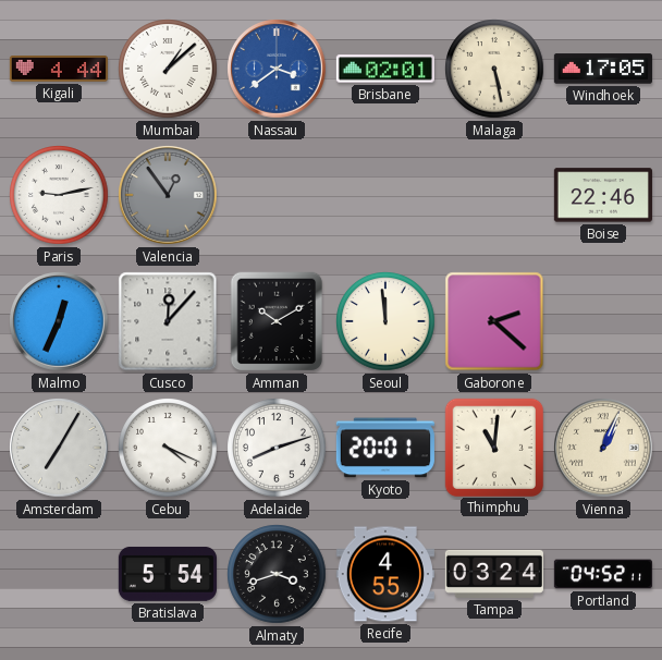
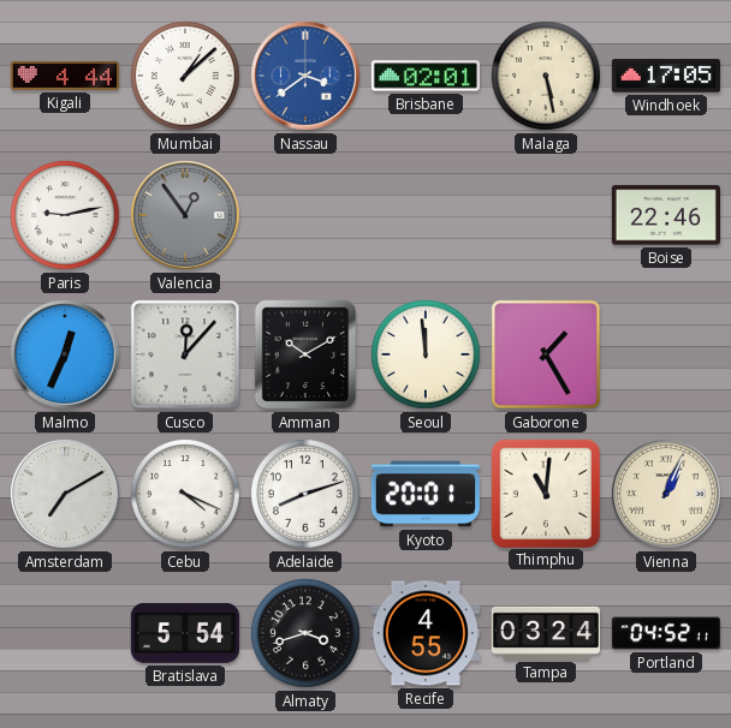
Gaborone: 2:22 -> 1:25 (546, 354)
Amsterdam: 7:05 -> 7:10 (65, 494)
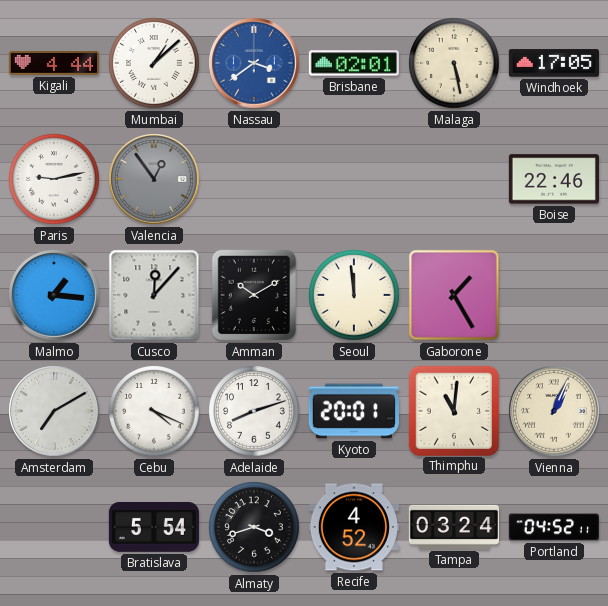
Malmo: 12:34 -> 1:16 (54, 295)
Recife: 4:55 -> 4:52 (354, 527)
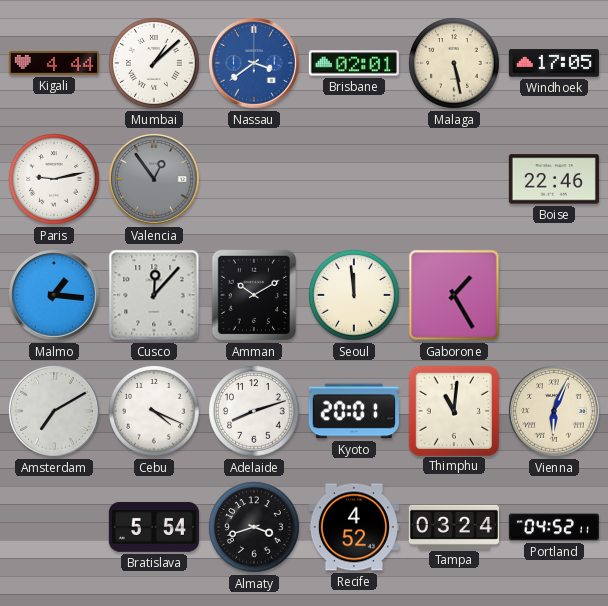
Vienna: 1:04 -> 6:04 (554, 411)
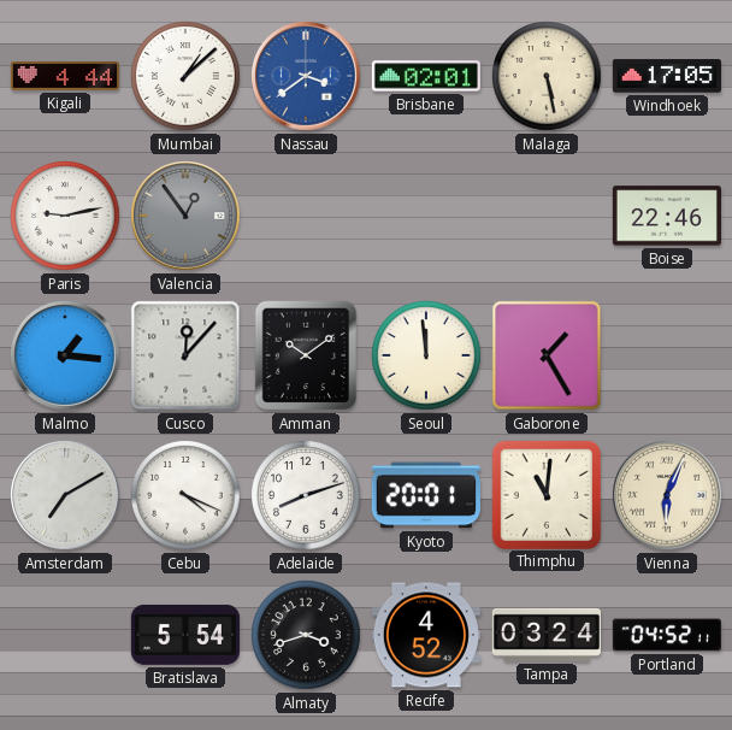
Amman: 10:10 -> 10:09 (306, 355)
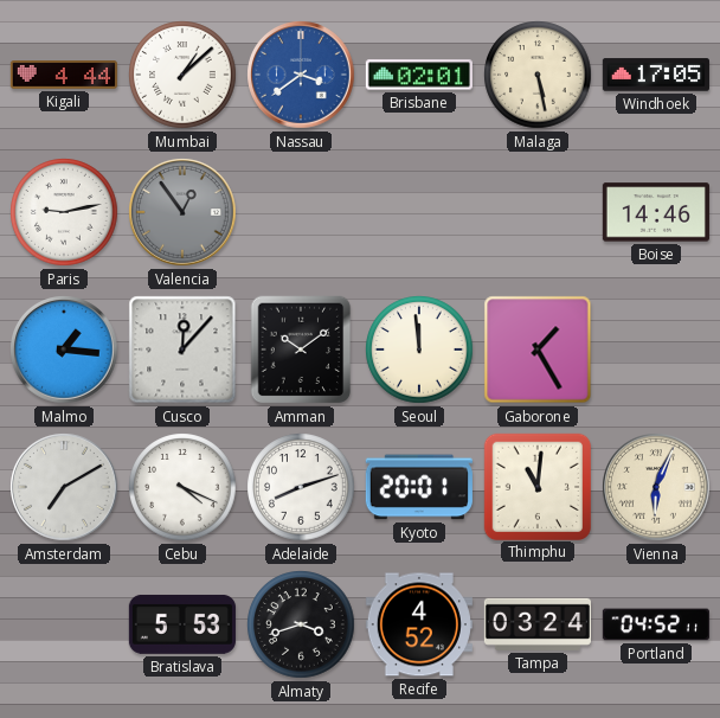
Boise: 22:46 -> 14:46 (656, 212)
Bratislava: 5:54 -> 5:53 (182, 624)
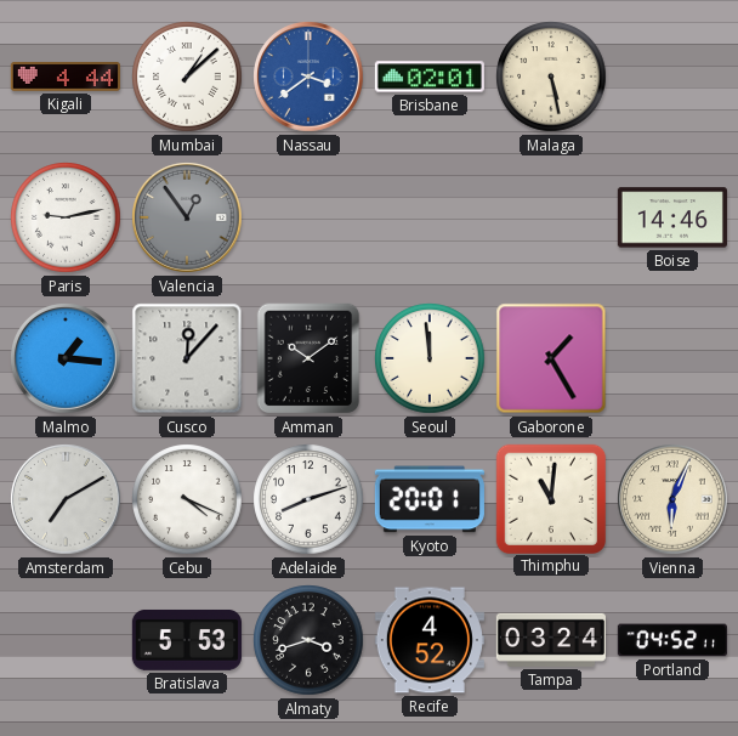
Windhoek: 17:05 -> none (656, 75)
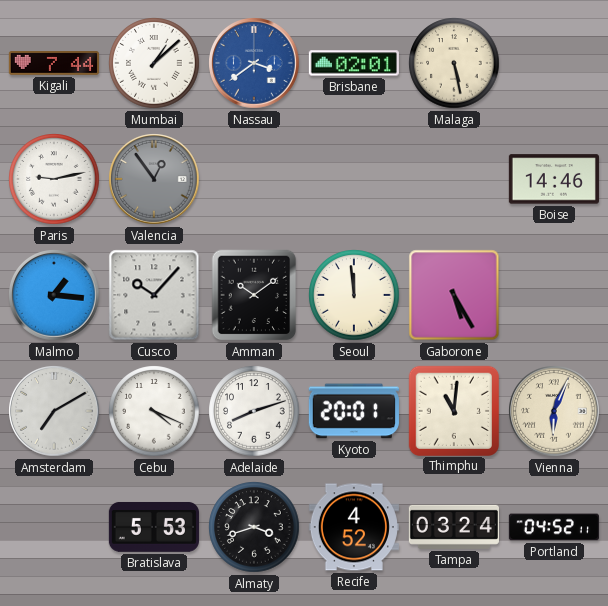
Kigali: 4:44 -> 7:44 (54, 63)
Cusco: 12:07 -> 10:07 (154, 295)
Gaborone: 1:25 -> 5:25 (454, 295)
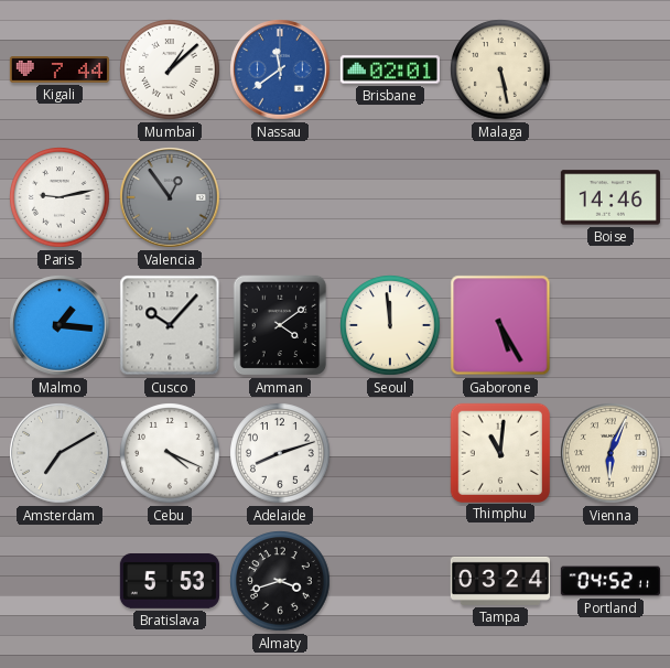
Nassau: 3:39 -> 11:39 (280, 69)
Amman: 10:09 -> 4:09 (280, 325)
Kyoto: 20:01 -> none (354, 411)
Recife: 4:52 -> none (354, 527)
